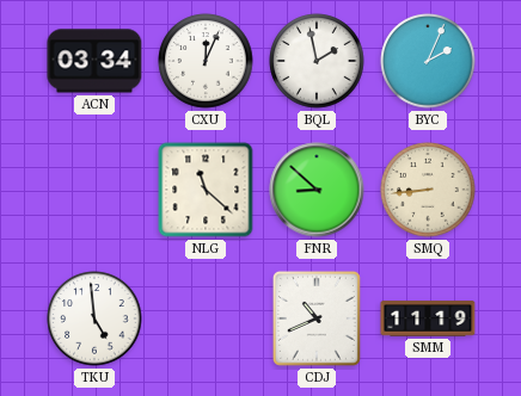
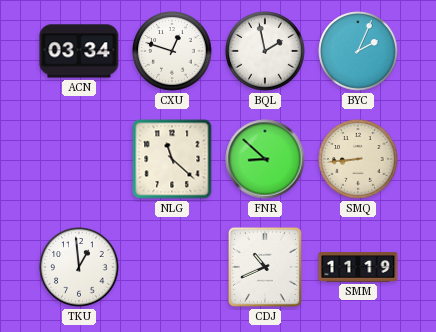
CXU: 12:04 -> 12:48 (172, 51)
TKU: 4:59 -> 12:59 (79, 267)
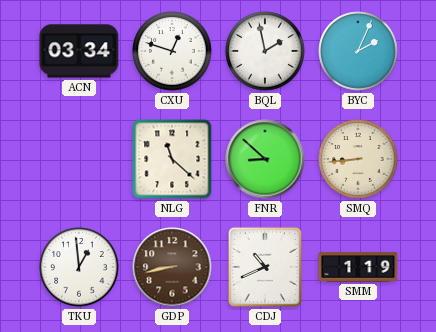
GDP: none -> 8:43 (172, 267)
SMM: 11:19 -> 1:19 (358, 267)
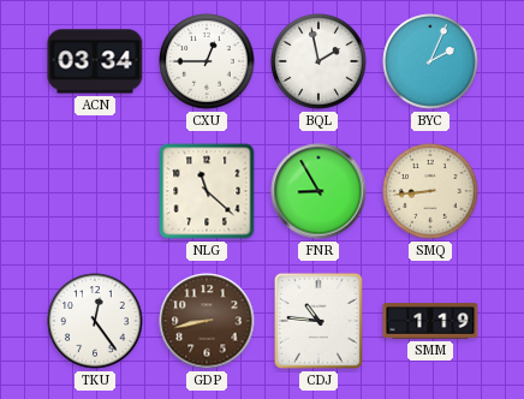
CXU: 12:48 -> 12:45 (207, 61)
FNR: 8:52 -> 8:55 (318, 191)
TKU: 12:59 -> 12:24 (95, 321)
CDJ: 10:41 -> 10:46 (318, 321)
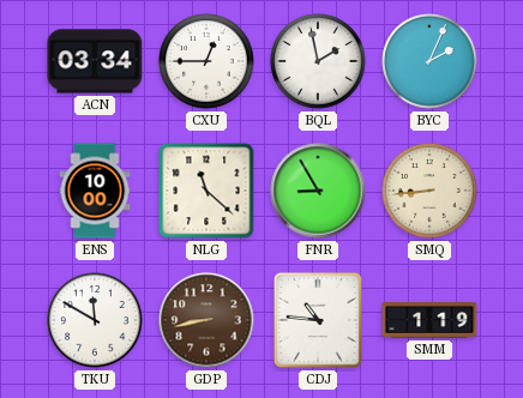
ENS: none -> 10:00 (95, 191)
TKU: 12:24 -> 11:50 (95, 320)
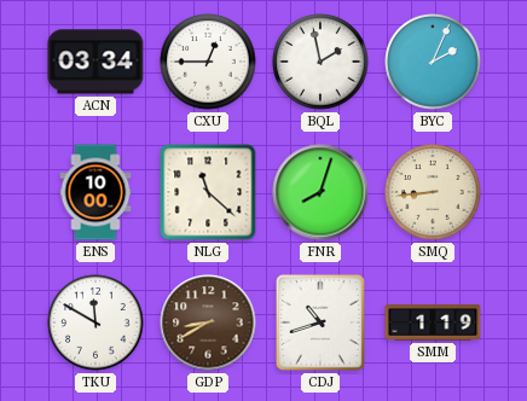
FNR: 8:55 -> 8:03 (320, 192)
GDP: 8:43 -> 8:40 (208, 322)
CDJ: 10:46 -> 10:42 (320, 322)
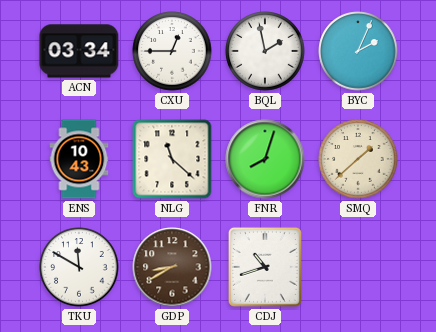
ENS: 10:00 -> 10:43 (79, 159)
SMQ: 8:44 -> 1:38 (358, 159)
SMM: 1:19 -> none (433, 322)
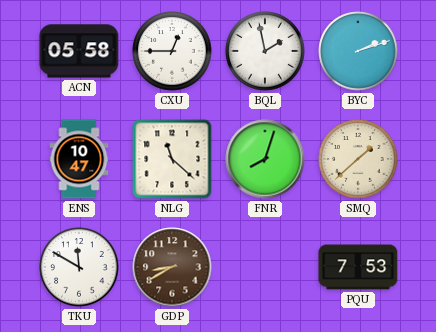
ACN: 03:34 -> 05:58 (79, 51)
BYC: 2:04 -> 2:12 (358, 51)
ENS: 10:43 -> 10:47 (79, 159)
CDJ: 10:42 -> none (265, 267)
PQU: none -> 7:53 (358, 267)
